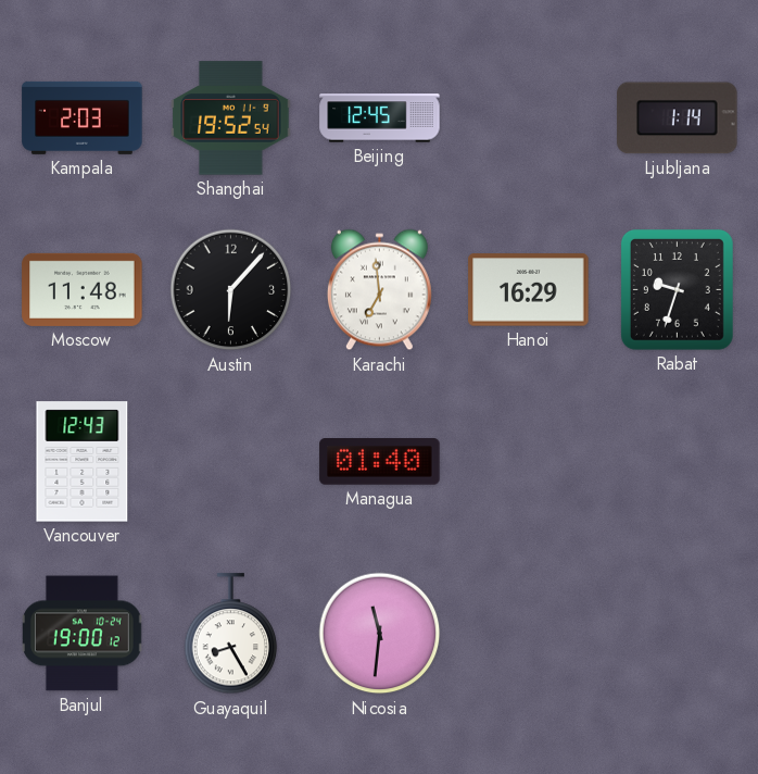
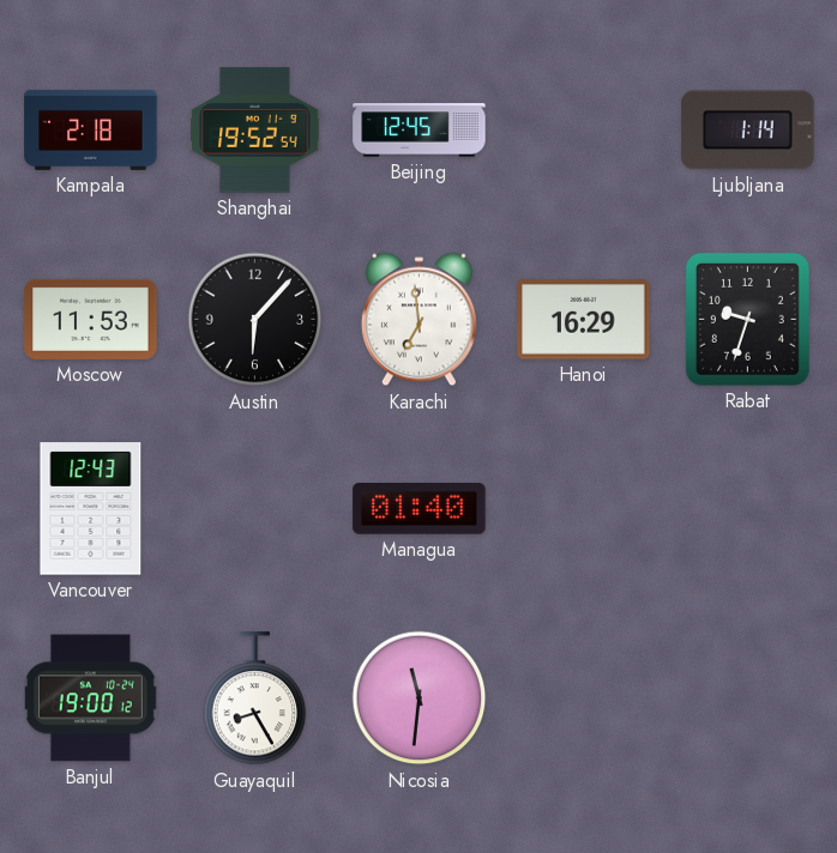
Kampala: 2:03 -> 2:18 (91, 129)
Moscow: 11:48 -> 11:53 (91, 319)
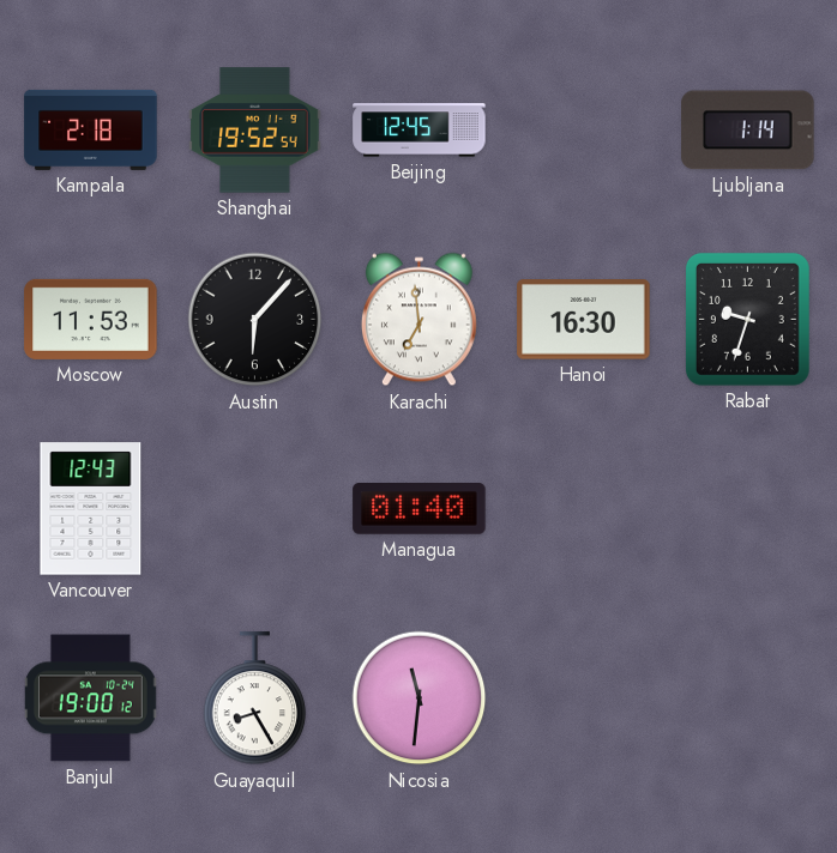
Hanoi: 16:29 -> 16:30 (584, 320)
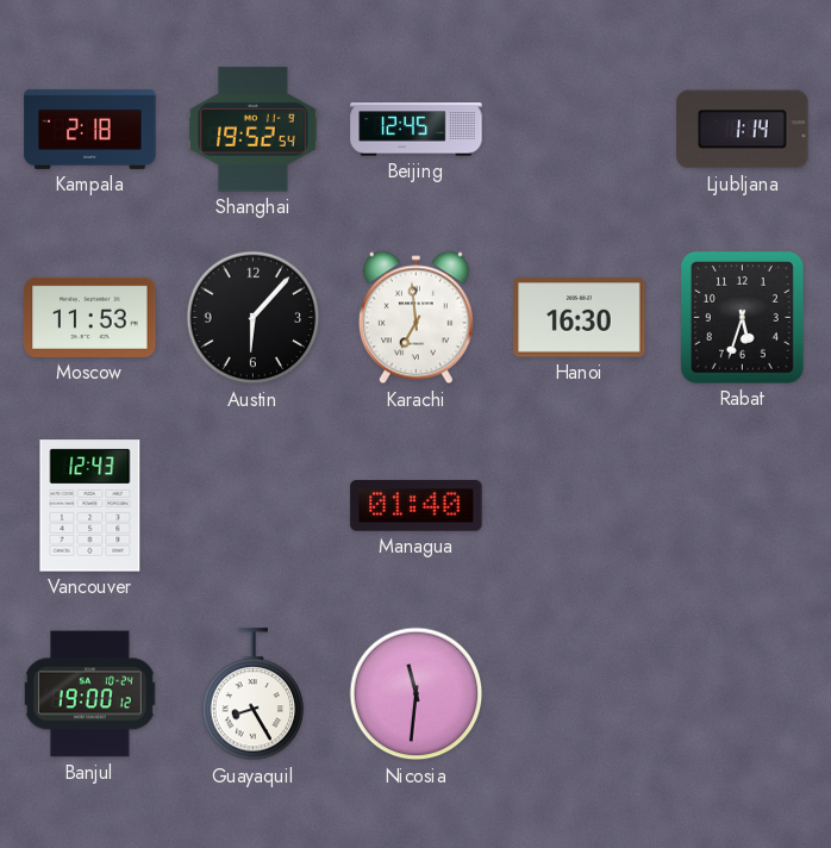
Rabat: 9:33 -> 5:33 (742, 317)
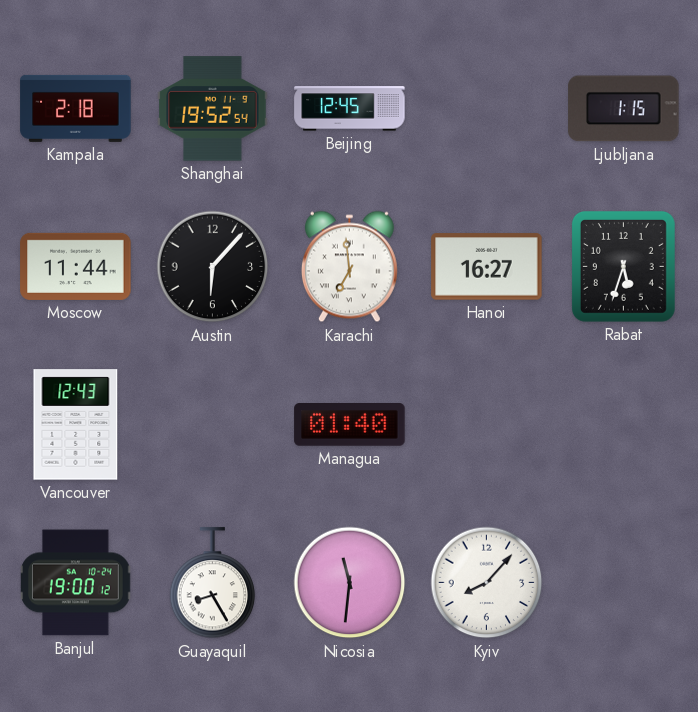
Ljubljana: 1:14 -> 1:15 (624, 109)
Moscow: 11:53 -> 11:44 (76, 266)
Hanoi: 16:30 -> 16:27 (487, 267)
Kyiv: none -> 8:07 (487, 583)
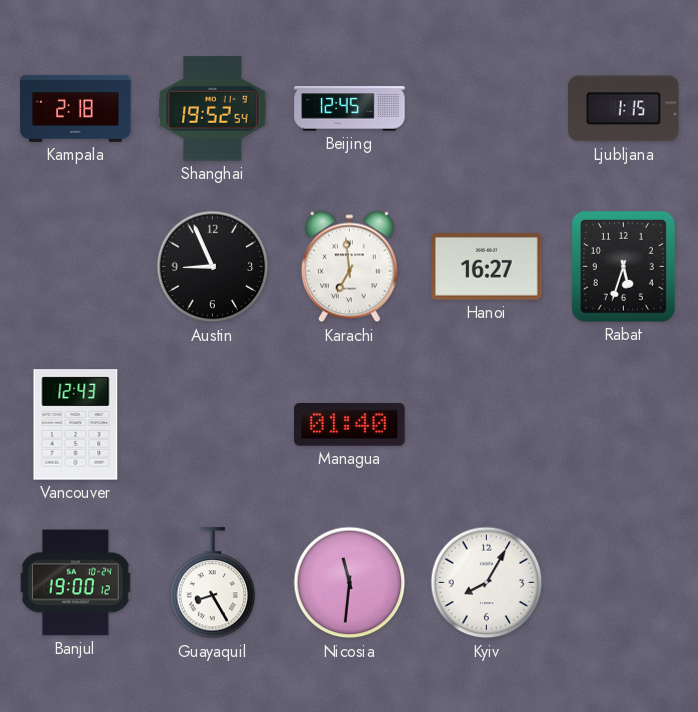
Moscow: 11:44 -> none (76, 266)
Austin: 6:07 -> 8:56 (213, 267)
Kyiv: 8:07 -> 8:05 (487, 583)
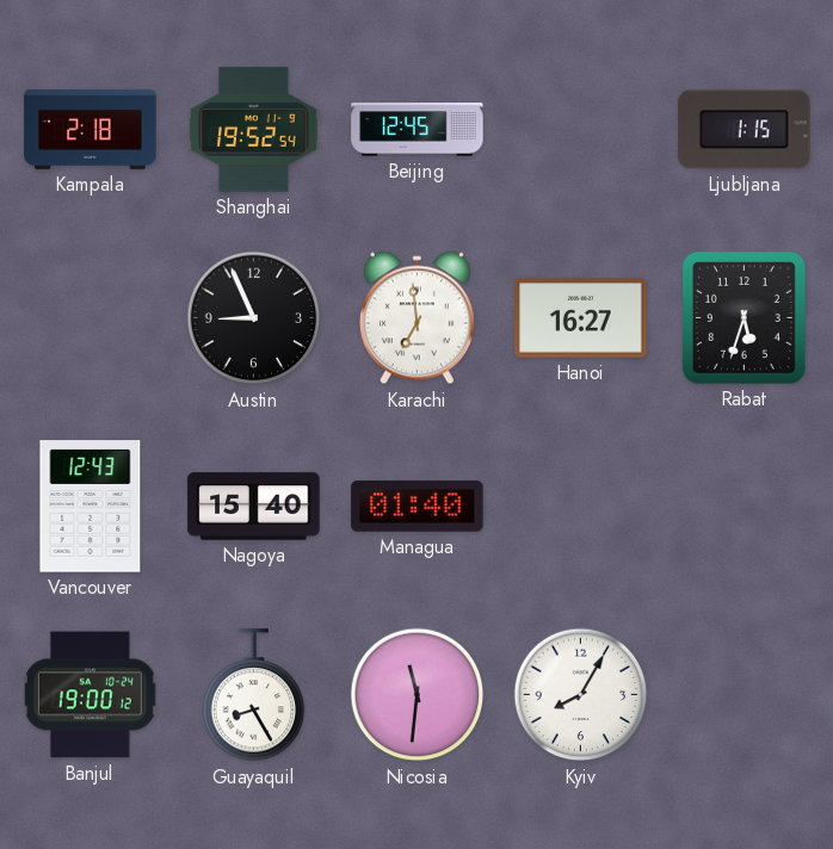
Nagoya: none -> 15:40 (254, 507)
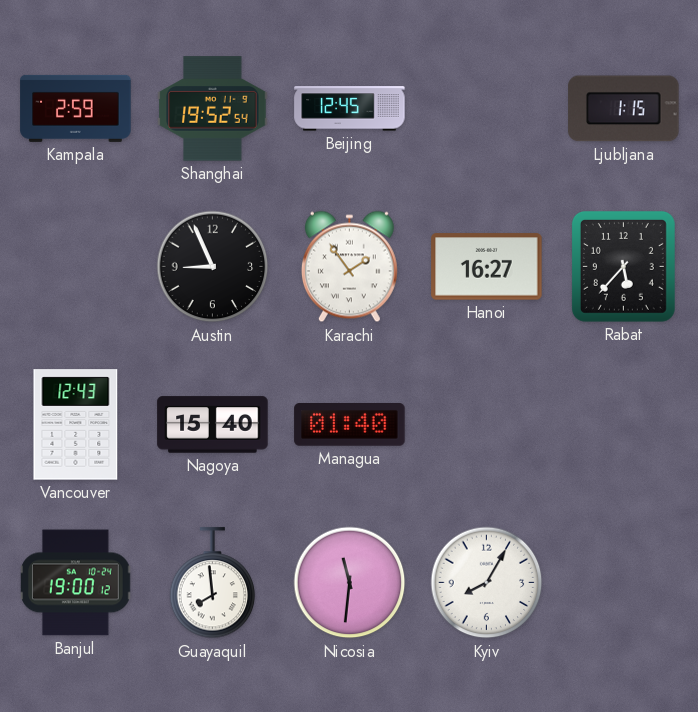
Kampala: 2:18 -> 2:59 (76, 108)
Karachi: 6:59 -> 1:54 (349, 267)
Rabat: 5:33 -> 5:37 (623, 266)
Guayaquil: 8:25 -> 7:59 (213, 583)
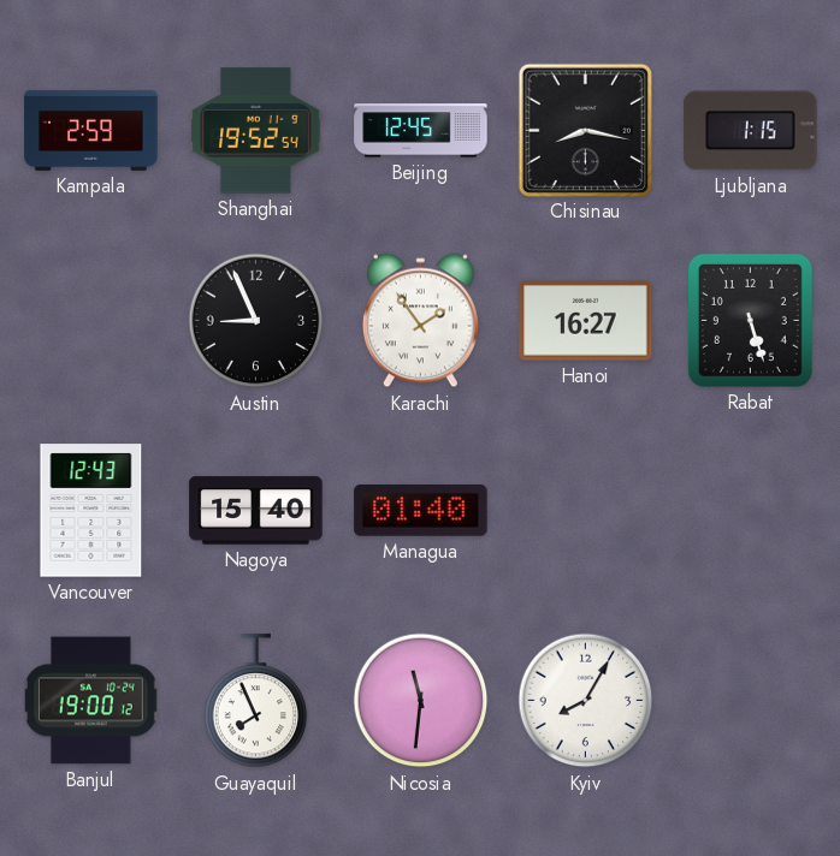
Chisinau: none -> 8:17 (585, 130)
Rabat: 5:37 -> 5:27 (750, 320)
Guayaquil: 7:59 -> 7:56 (256, 701)
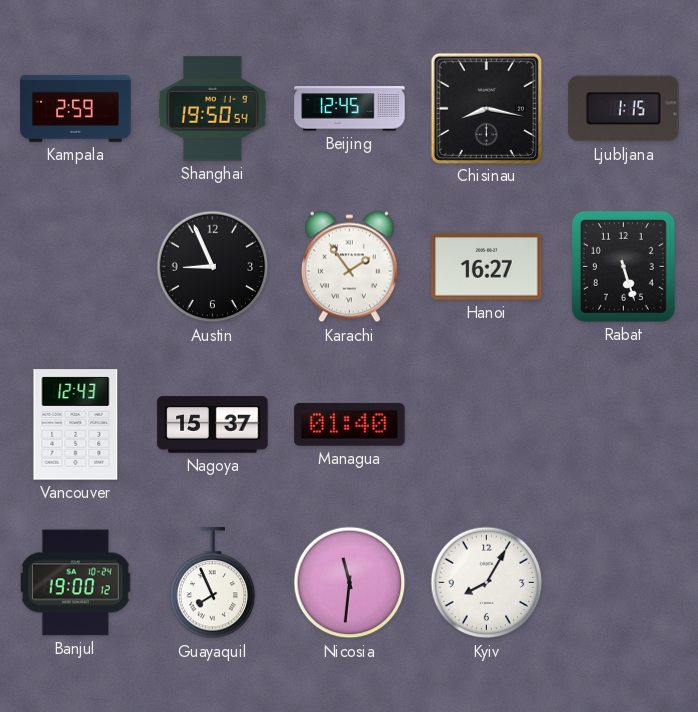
Shanghai: 19:52 -> 19:50 (213, 109)
Nagoya: 15:40 -> 15:37 (213, 425)
